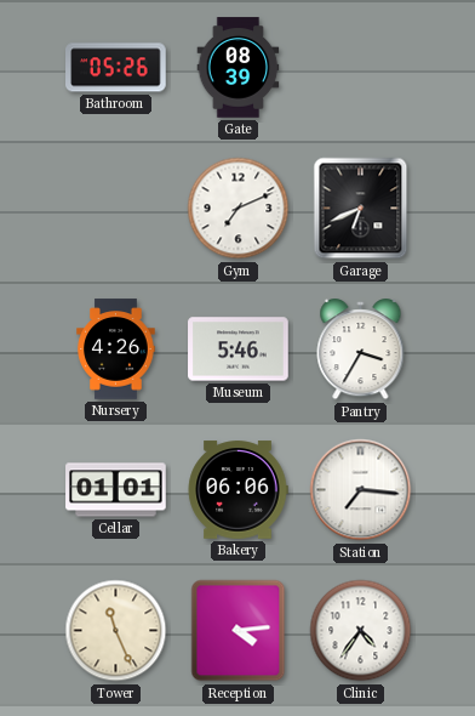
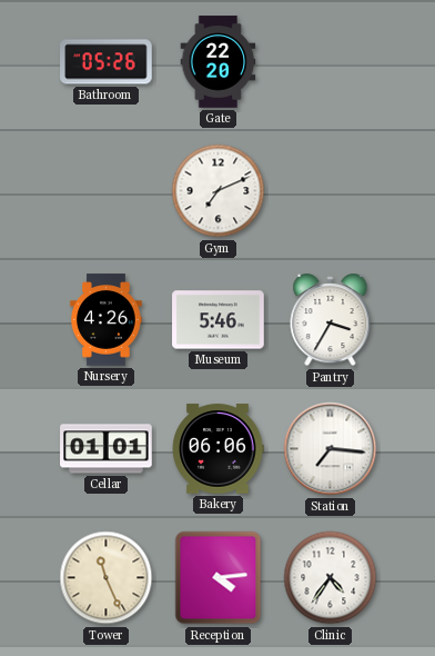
Gate: 08:39 -> 22:20 (219, 62)
Garage: 6:41 -> none (361, 209)
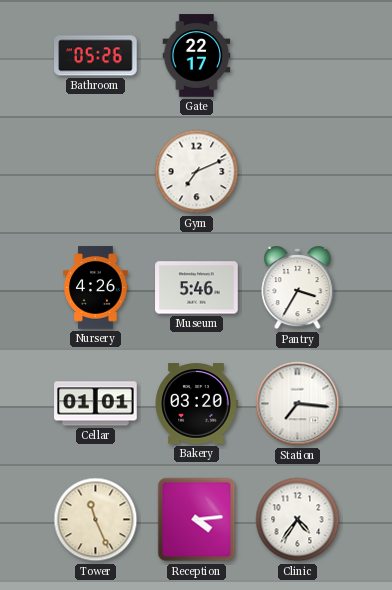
Gate: 22:20 -> 22:17 (197, 56)
Bakery: 06:06 -> 03:20 (196, 404)
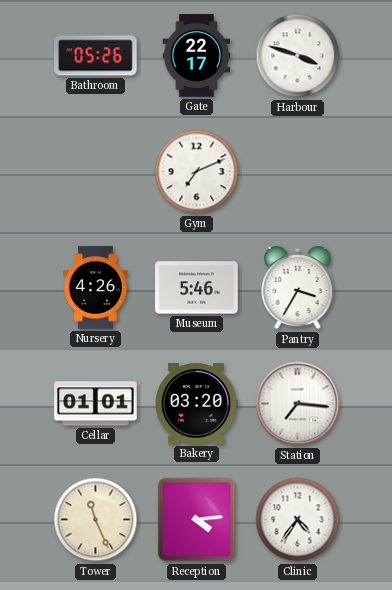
Harbour: none -> 3:48 (298, 56)
